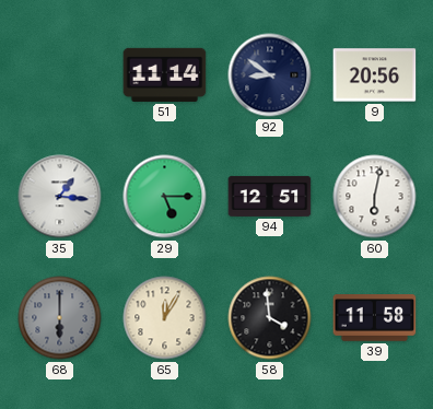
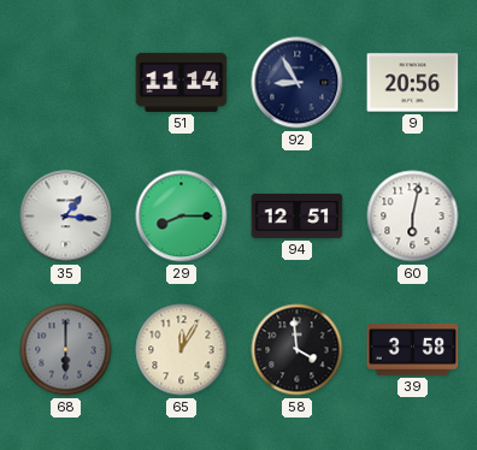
92: 8:51 -> 8:55 (298, 83)
29: 5:15 -> 8:15 (182, 217)
39: 11:58 -> 3:58 (413, 350)
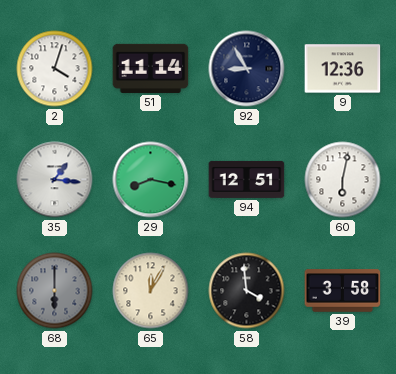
2: none -> 4:03 (55, 69)
9: 20:56 -> 12:36 (343, 69)
29: 8:15 -> 8:17 (151, 180)
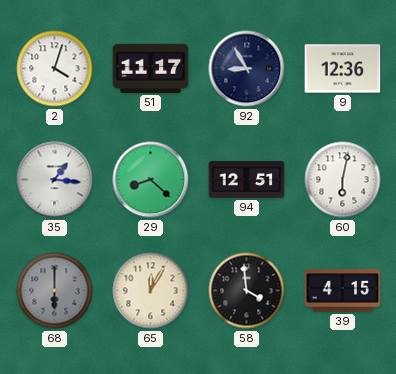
51: 11:14 -> 11:17 (151, 68)
29: 8:17 -> 8:22 (151, 180)
39: 3:58 -> 4:15 (343, 291)
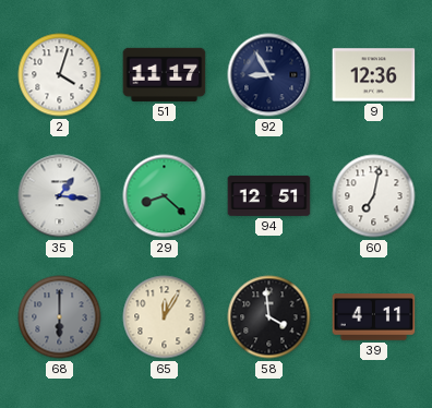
60: 6:02 -> 7:02 (374, 196)
39: 4:15 -> 4:11 (374, 317)
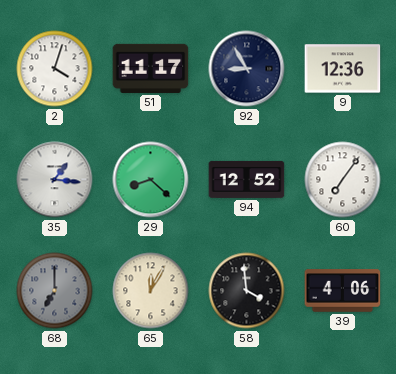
94: 12:51 -> 12:52 (247, 179)
60: 7:02 -> 7:06 (343, 180)
68: 6:00 -> 7:00 (55, 291)
39: 4:11 -> 4:06 (343, 291)
